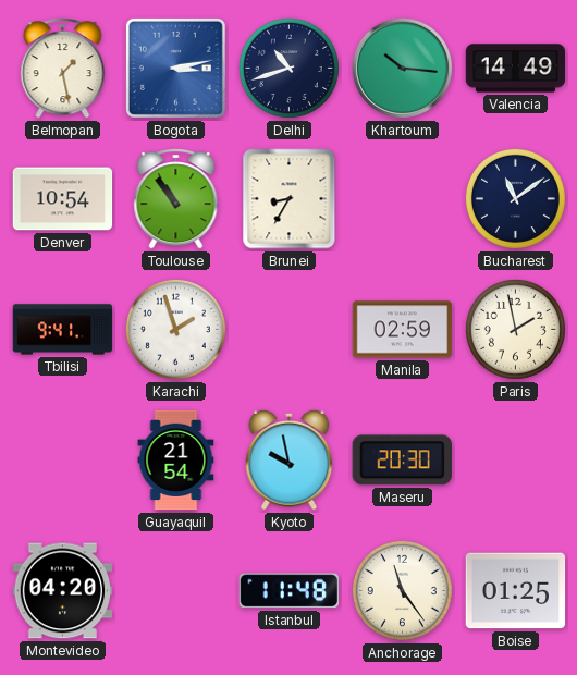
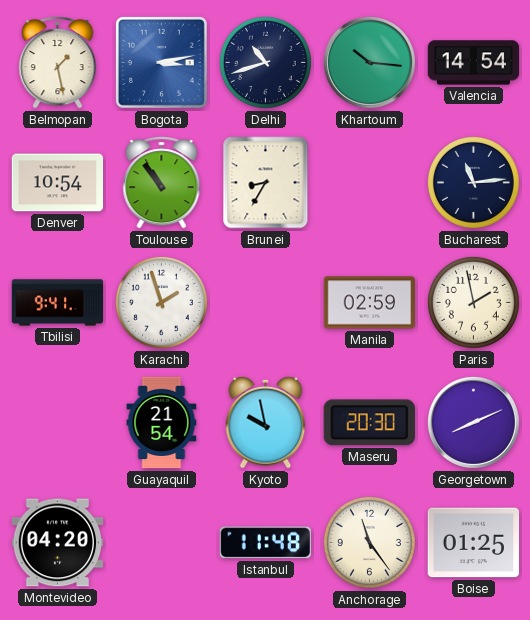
Valencia: 14:49 -> 14:54 (474, 63)
Bucharest: 11:09 -> 11:14 (473, 182)
Georgetown: none -> 8:11 (473, 422)
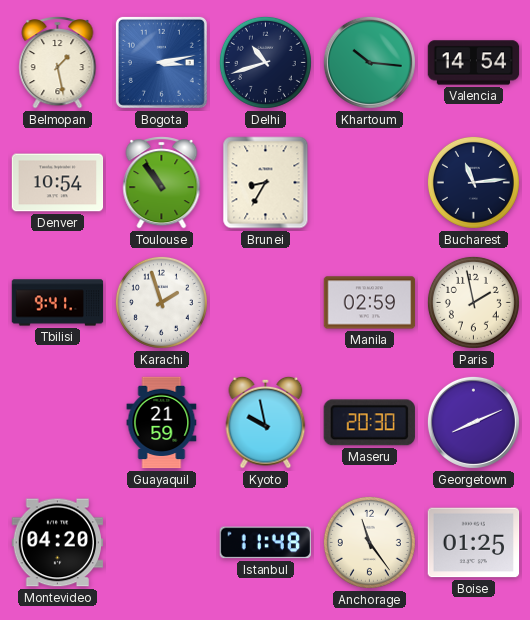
Guayaquil: 21:54 -> 21:59 (162, 423)
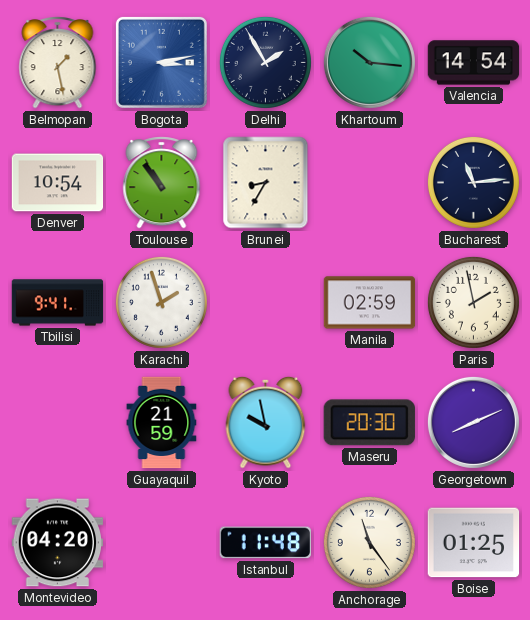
Delhi: 10:42 -> 1:55 (265, 62)
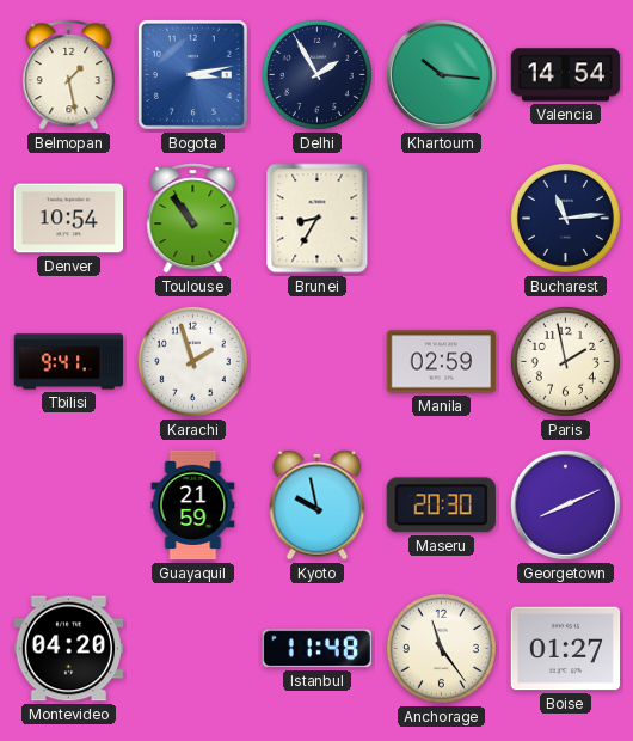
Boise: 01:25 -> 01:27 (566, 649)
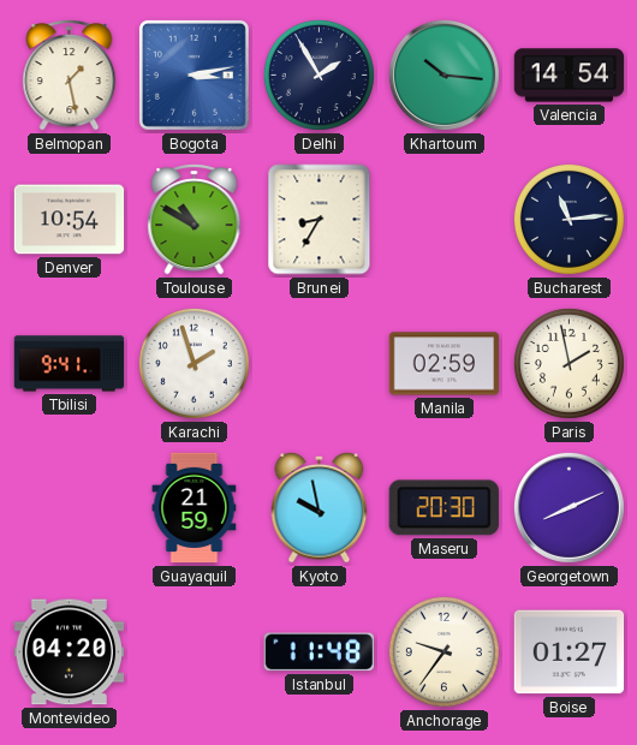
Toulouse: 10:54 -> 10:50 (195, 220)
Anchorage: 11:24 -> 9:36 (443, 651)
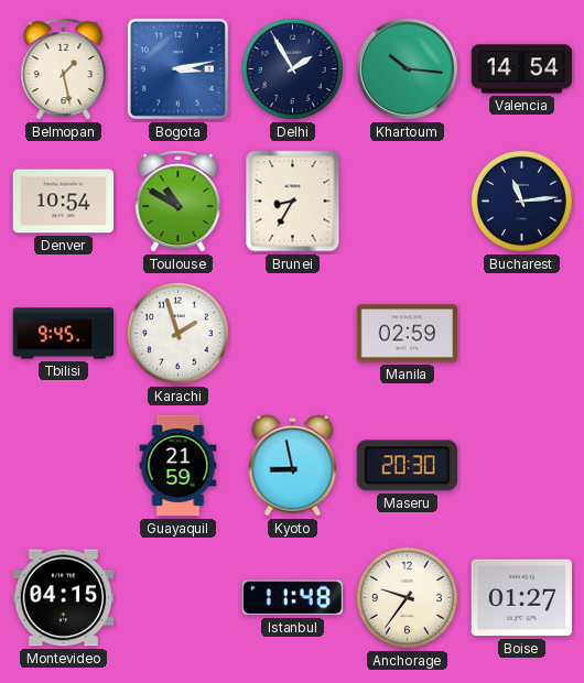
Tbilisi: 9:41 -> 9:45 (64, 334)
Paris: 1:58 -> none (568, 363)
Kyoto: 9:58 -> 8:58 (293, 465)
Georgetown: 8:11 -> none (568, 507)
Montevideo: 04:20 -> 04:15 (64, 598)
